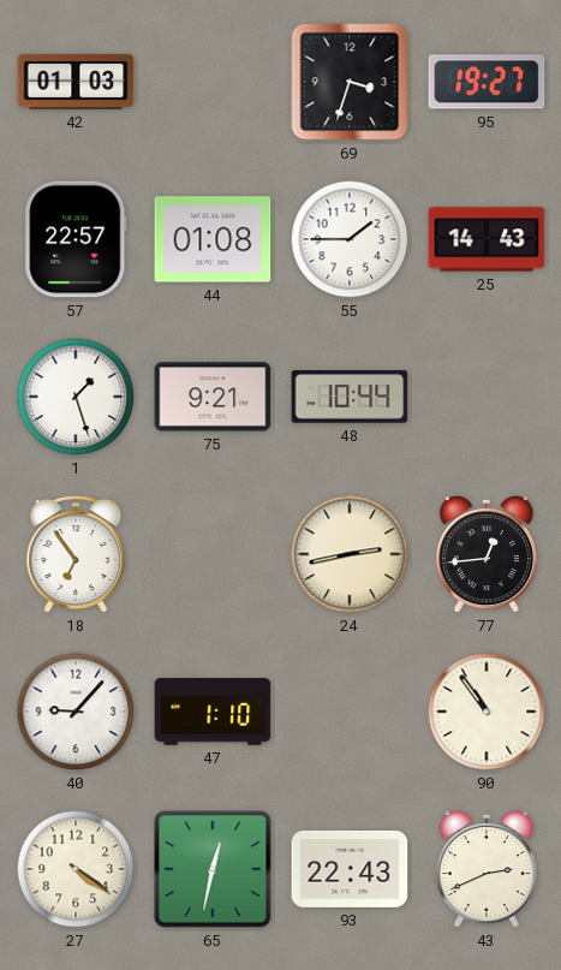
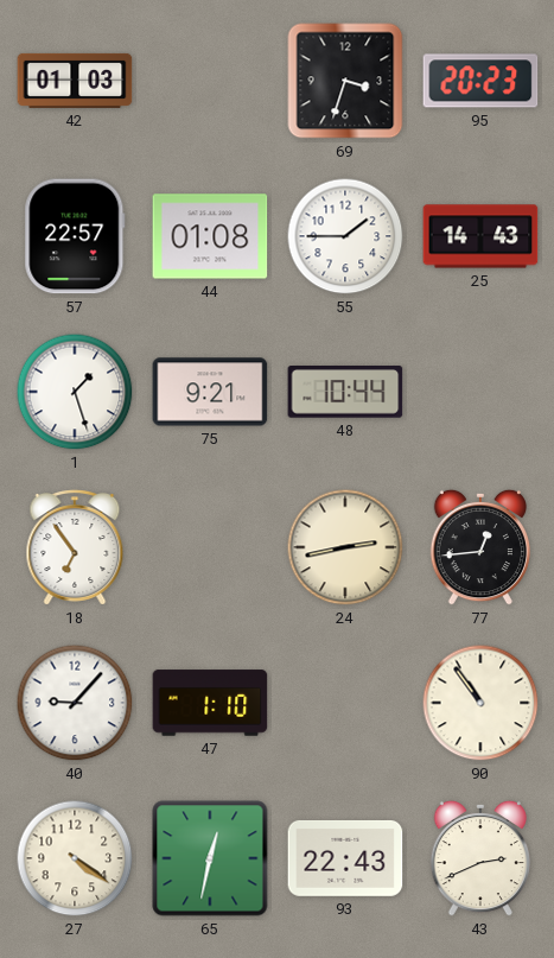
95: 19:27 -> 20:23 (480, 81)
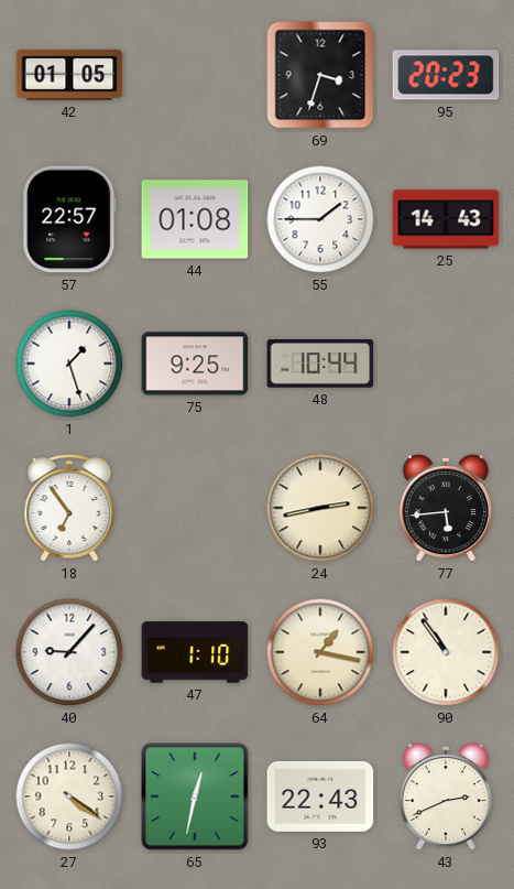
42: 01:03 -> 01:05 (69, 75)
75: 9:21 -> 9:25 (195, 364)
77: 12:44 -> 5:44 (445, 508)
64: none -> 1:17 (320, 652)
